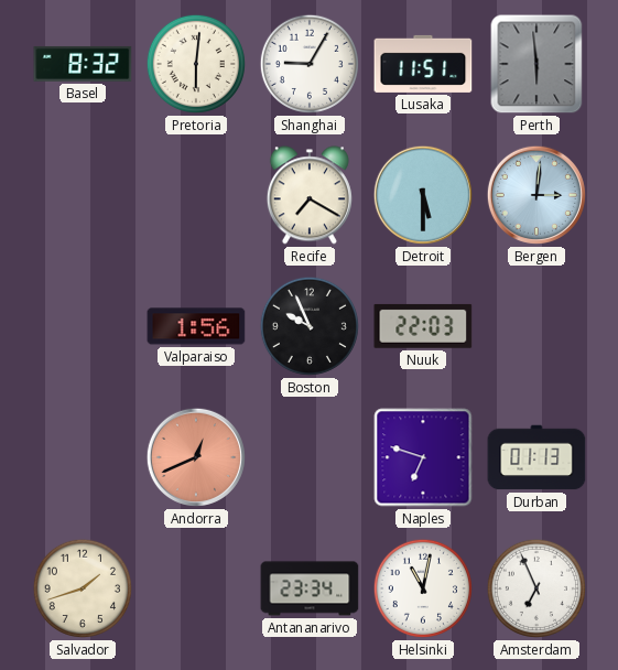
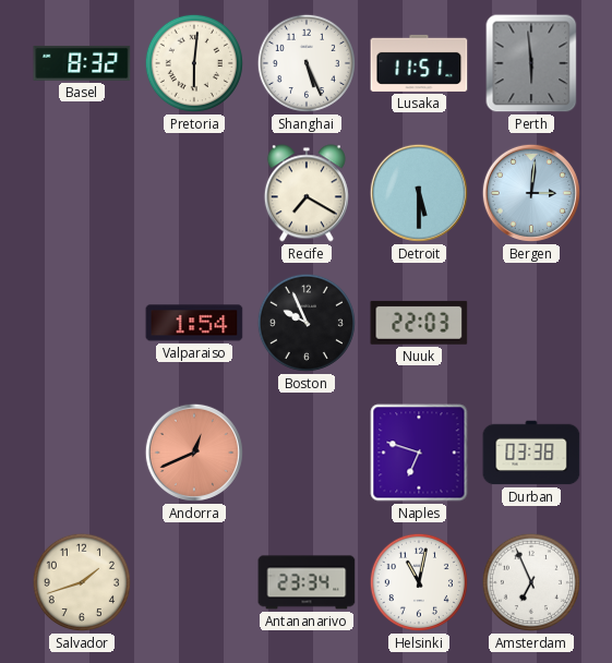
Shanghai: 9:05 -> 5:26 (307, 63)
Valparaiso: 1:56 -> 1:54 (194, 323)
Durban: 01:13 -> 03:38 (531, 453)
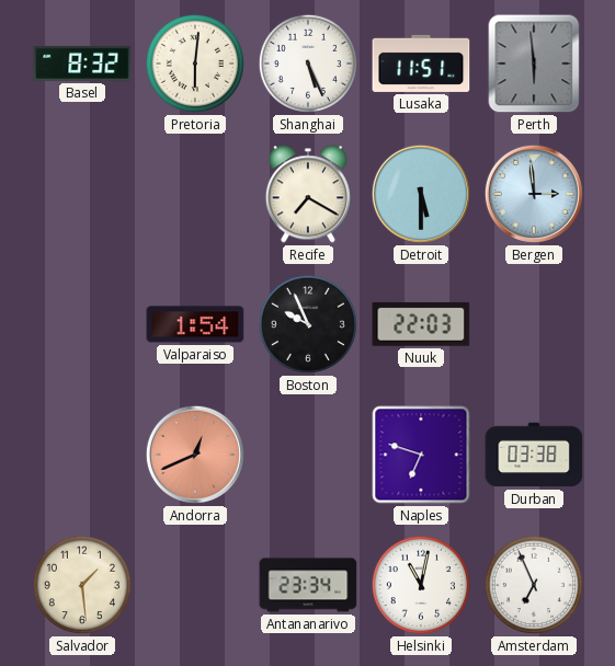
Bergen: 3:01 -> 2:59 (534, 194)
Salvador: 1:42 -> 1:29 (82, 585)
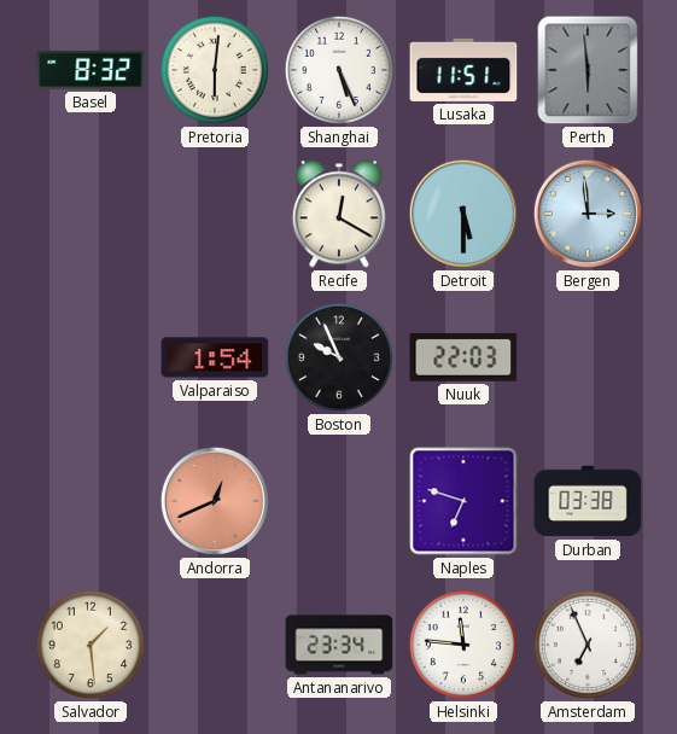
Recife: 7:20 -> 12:20 (339, 214)
Helsinki: 11:02 -> 11:46 (463, 645)
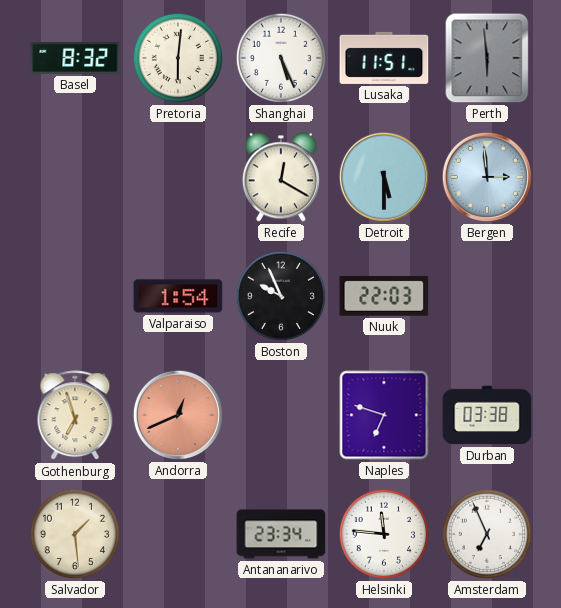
Gothenburg: none -> 6:57 (75, 416)
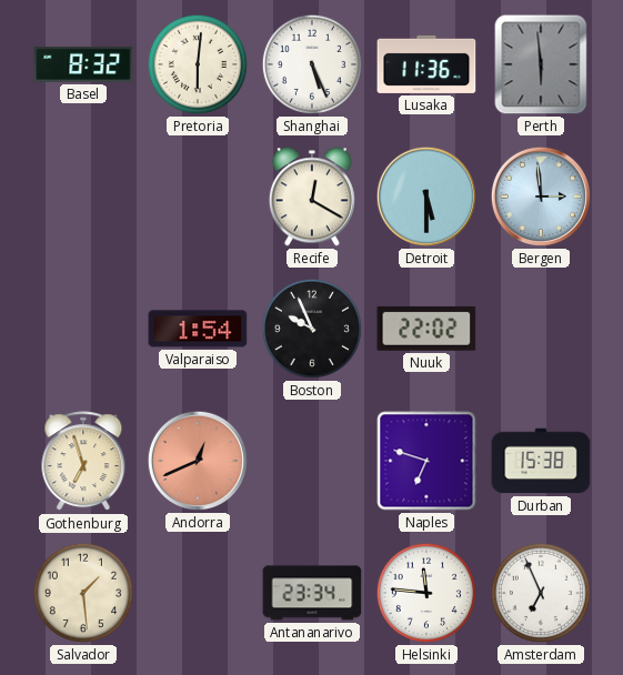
Lusaka: 11:51 -> 11:36 (426, 64)
Nuuk: 22:03 -> 22:02 (426, 329)
Durban: 03:38 -> 15:38 (541, 461)
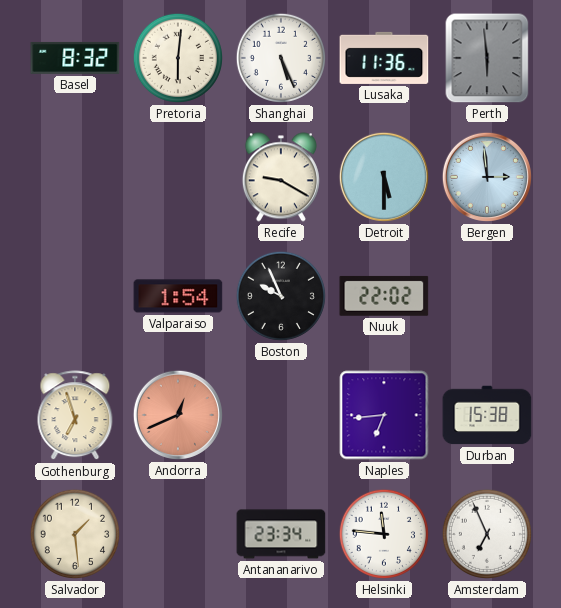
Recife: 12:20 -> 9:20 (281, 177)
Naples: 6:48 -> 6:44 (384, 415)
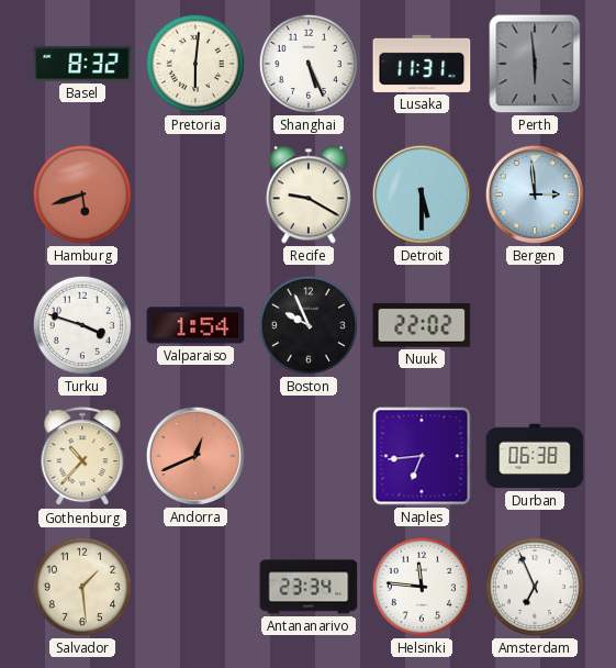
Lusaka: 11:36 -> 11:31 (422, 64)
Hamburg: none -> 5:42 (82, 194)
Turku: none -> 3:48 (82, 325)
Gothenburg: 6:57 -> 10:37 (82, 457)
Durban: 15:38 -> 06:38 (535, 456)
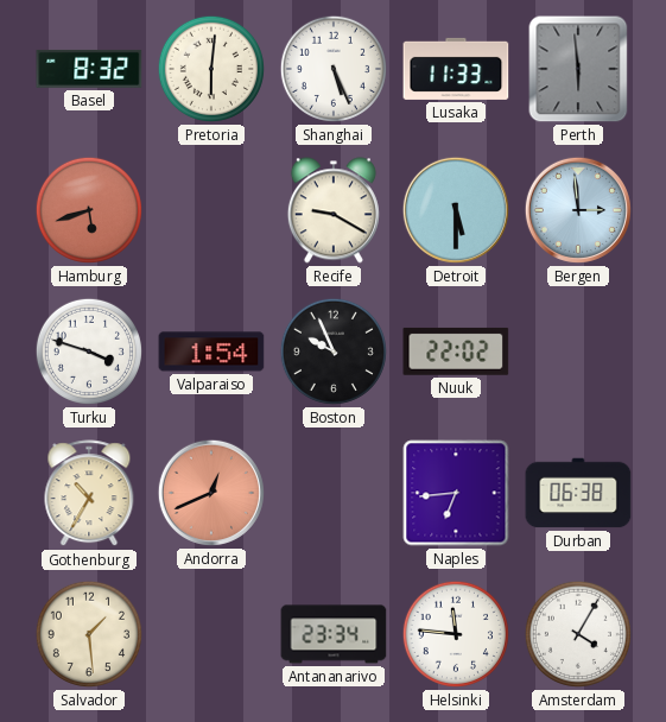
Lusaka: 11:31 -> 11:33 (456, 69)
Gothenburg: 10:37 -> 10:35 (89, 494)
Amsterdam: 6:56 -> 4:05 (578, 634)
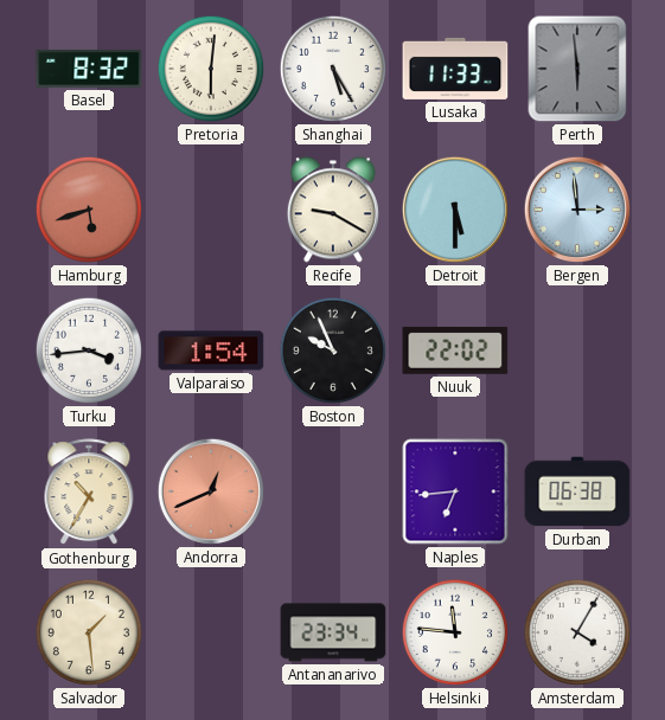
Shanghai: 5:26 -> 5:25 (333, 69)
Turku: 3:48 -> 3:44 (89, 351)
